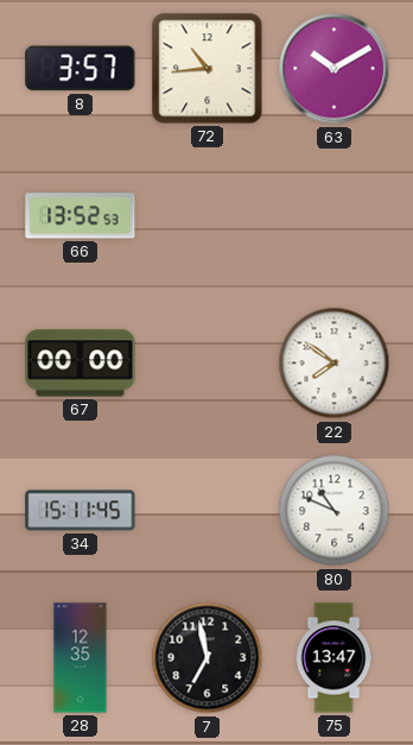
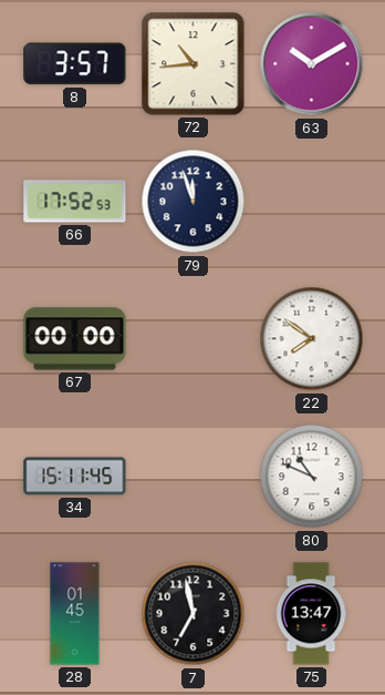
66: 13:52 -> 17:52 (75, 202)
79: none -> 11:57 (194, 202)
28: 12:35 -> 01:45 (75, 614)
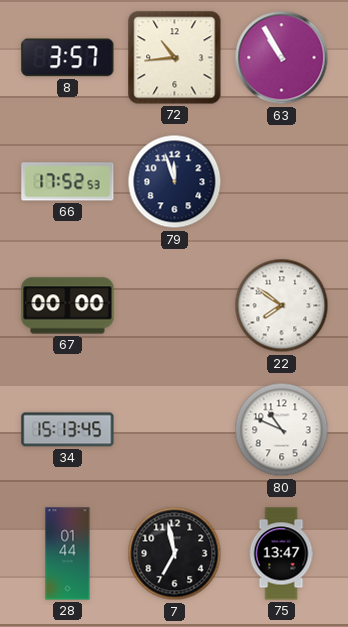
63: 10:10 -> 10:55 (282, 58)
34: 15:11 -> 15:13 (68, 430)
28: 01:45 -> 01:44 (68, 554)
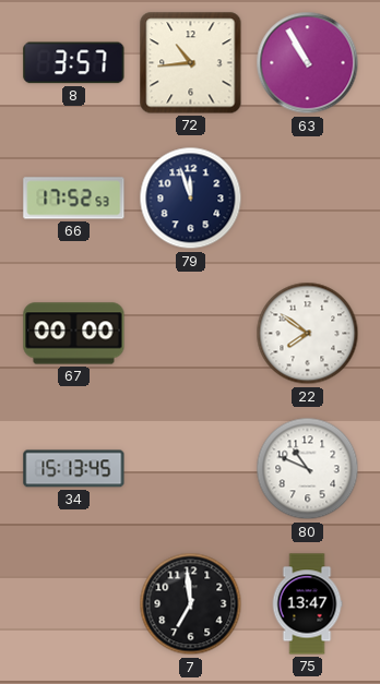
28: 01:44 -> none (68, 554)
7: 6:58 -> 6:59 (191, 604)
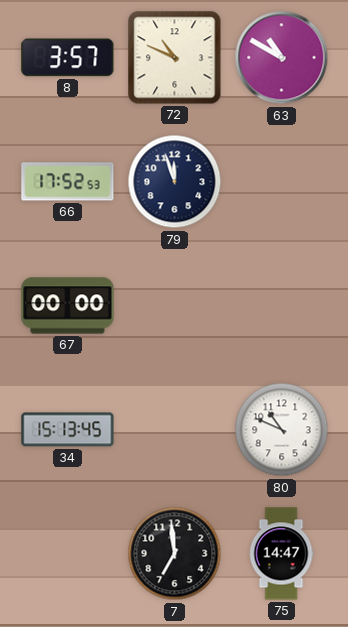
72: 10:44 -> 10:49 (175, 58)
63: 10:55 -> 10:50 (282, 58)
22: 7:51 -> none (308, 334)
75: 13:47 -> 14:47 (281, 554)
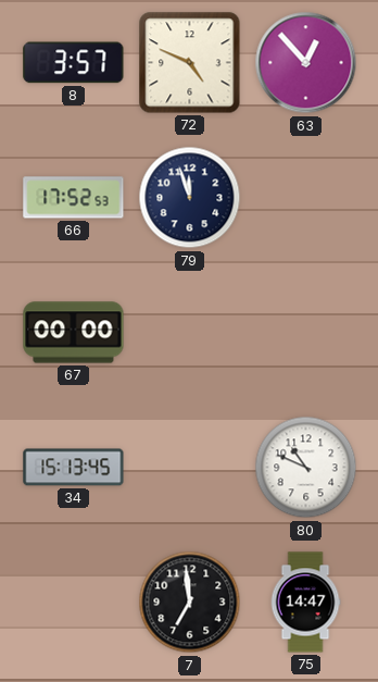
72: 10:49 -> 4:49 (190, 63)
63: 10:50 -> 12:53 (306, 63)
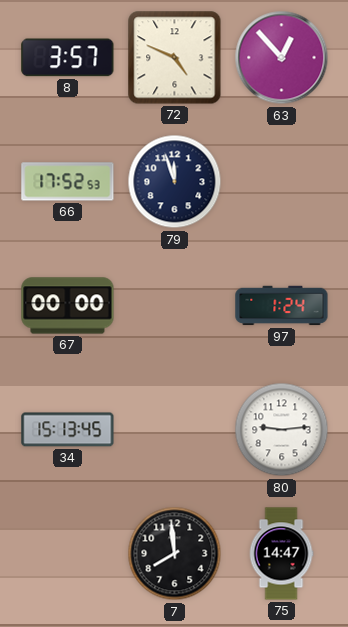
97: none -> 1:24 (282, 306)
80: 10:49 -> 9:14 (282, 430)
7: 6:59 -> 7:59 (175, 554)
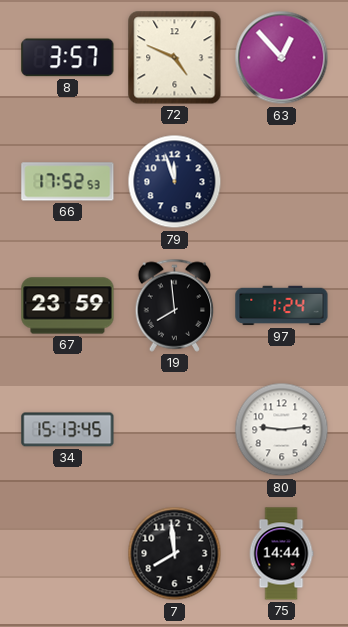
67: 00:00 -> 23:59 (68, 306)
19: none -> 7:59 (175, 305)
75: 14:47 -> 14:44 (281, 554)
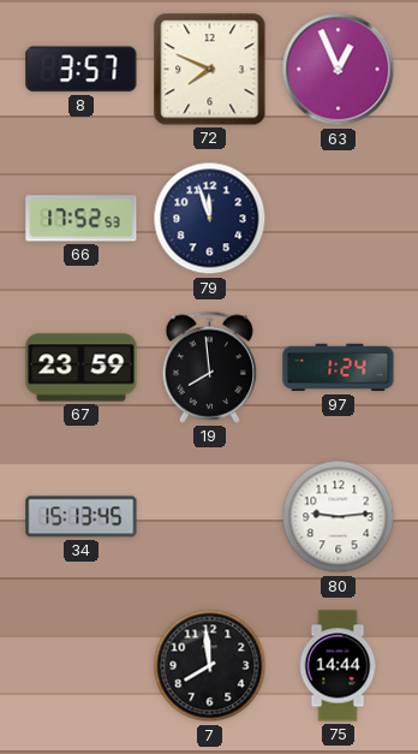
72: 4:49 -> 7:49 (210, 70)
63: 12:53 -> 12:56 (339, 70)
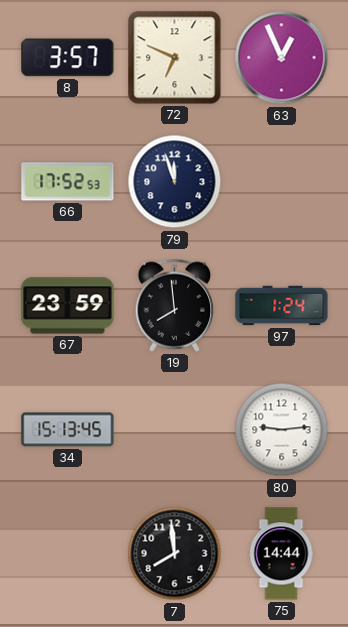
72: 7:49 -> 6:49 (175, 58)
